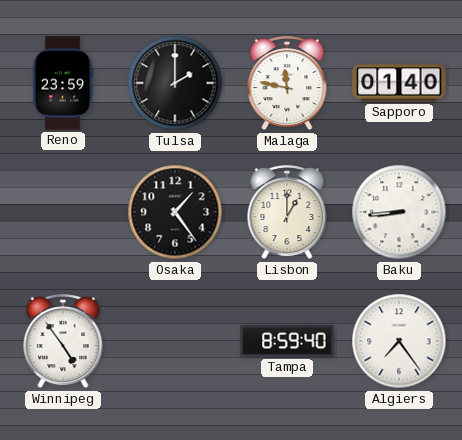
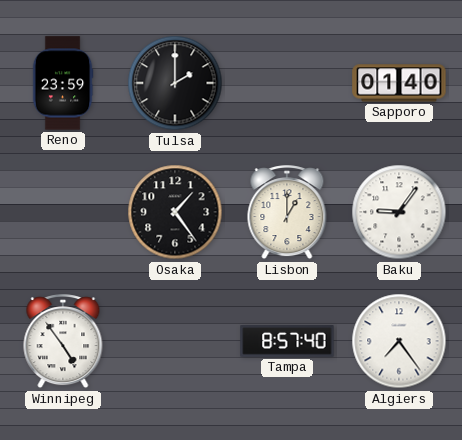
Malaga: 11:47 -> none (287, 84)
Baku: 8:44 -> 9:06 (399, 212)
Tampa: 8:59 -> 8:57 (287, 341)
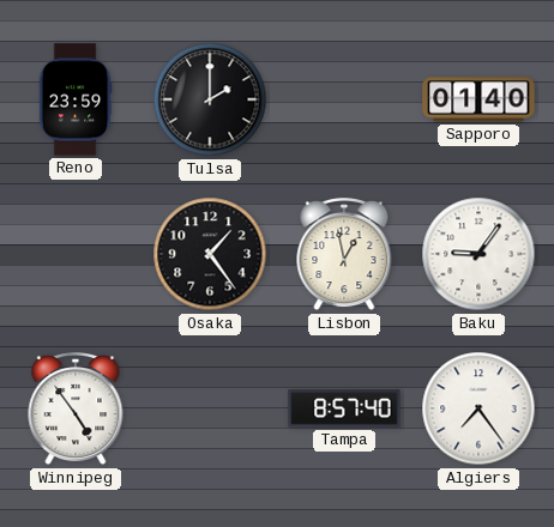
Lisbon: 1:00 -> 12:58 (344, 255)
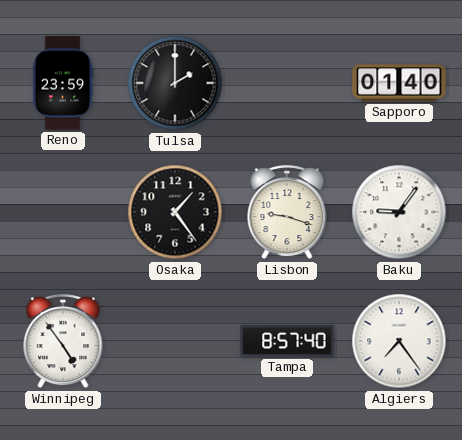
Lisbon: 12:58 -> 9:18 (287, 213)
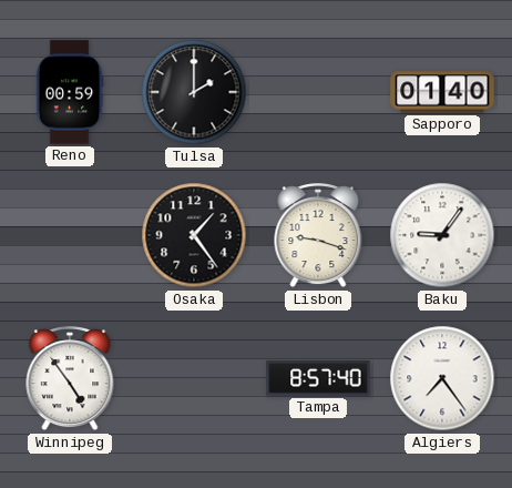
Reno: 23:59 -> 00:59 (70, 92)
